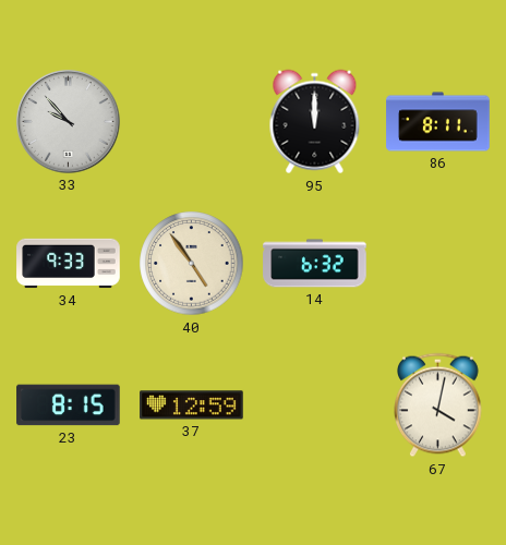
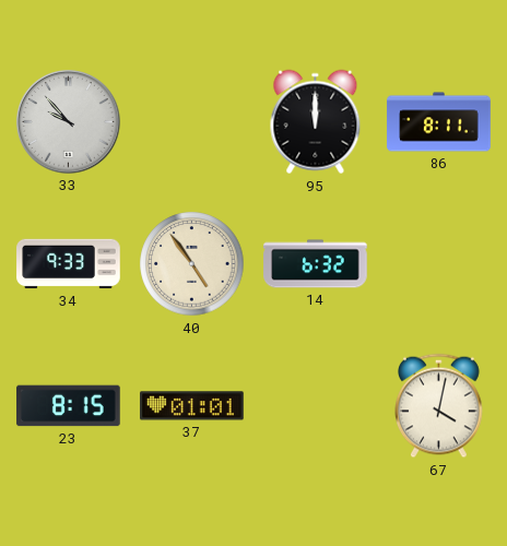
37: 12:59 -> 01:01 (192, 406)
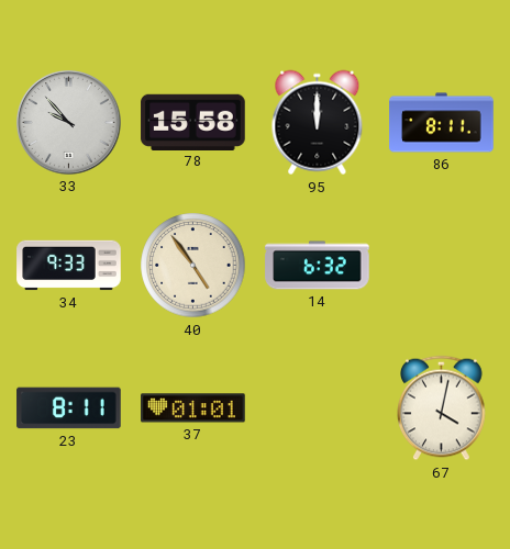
78: none -> 15:58 (193, 122)
23: 8:15 -> 8:11 (69, 408)
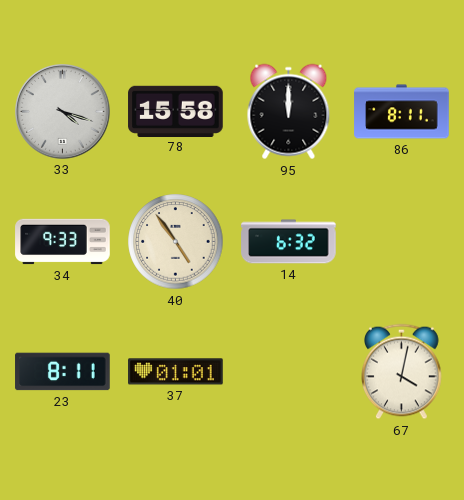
33: 9:53 -> 4:18 (63, 112)
